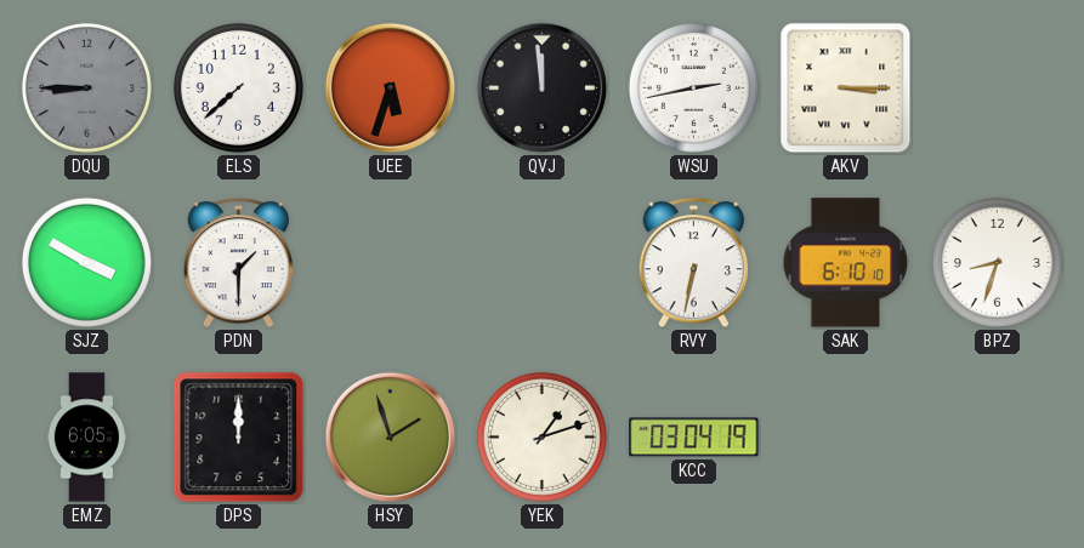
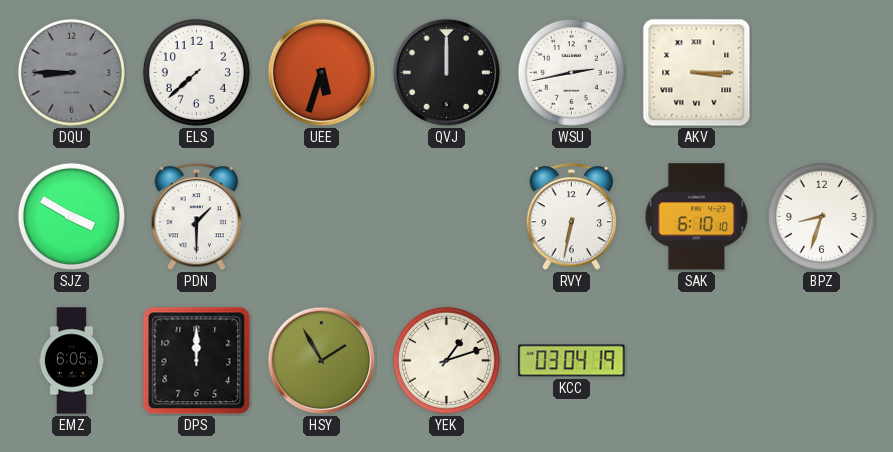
QVJ: 11:59 -> 12:00 (447, 73)
HSY: 1:57 -> 1:55 (322, 361)
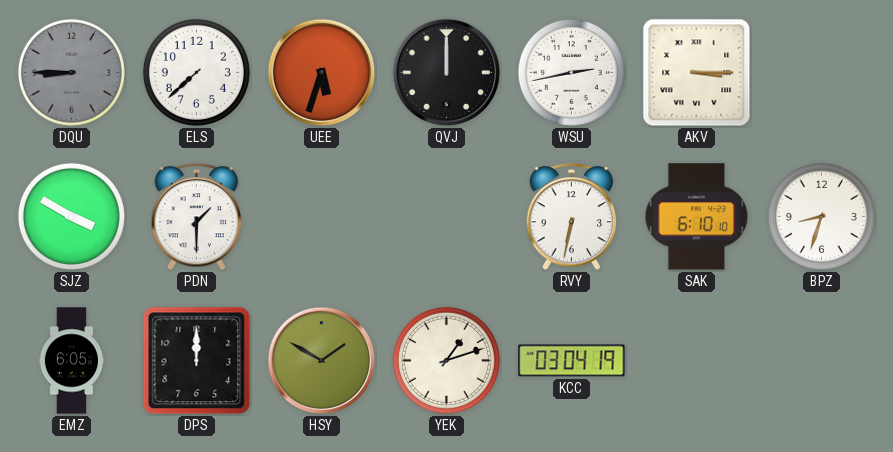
HSY: 1:55 -> 1:50 (322, 361)
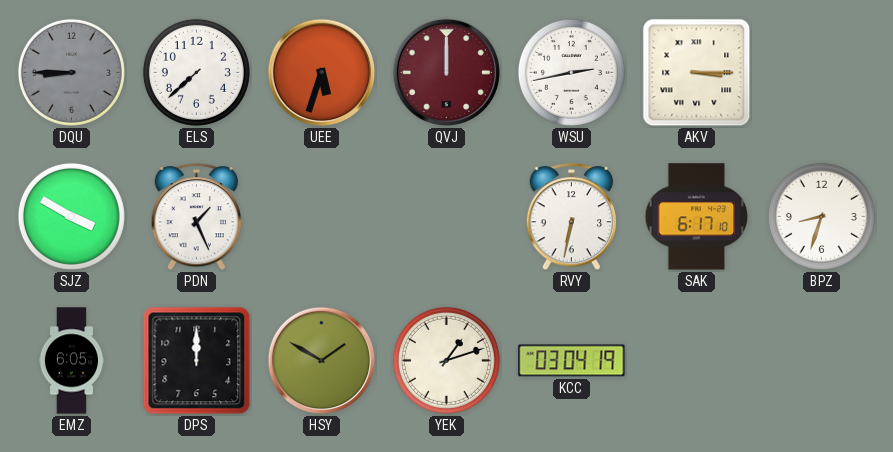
QVJ dial: black -> burgundy (447, 73)
PDN: 1:30 -> 1:26 (196, 217)
SAK: 6:10 -> 6:17 (697, 217)
